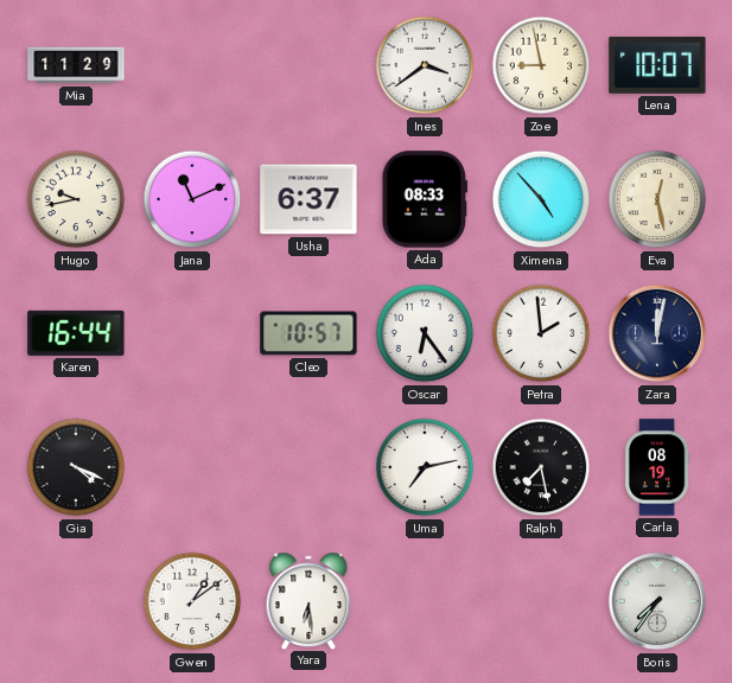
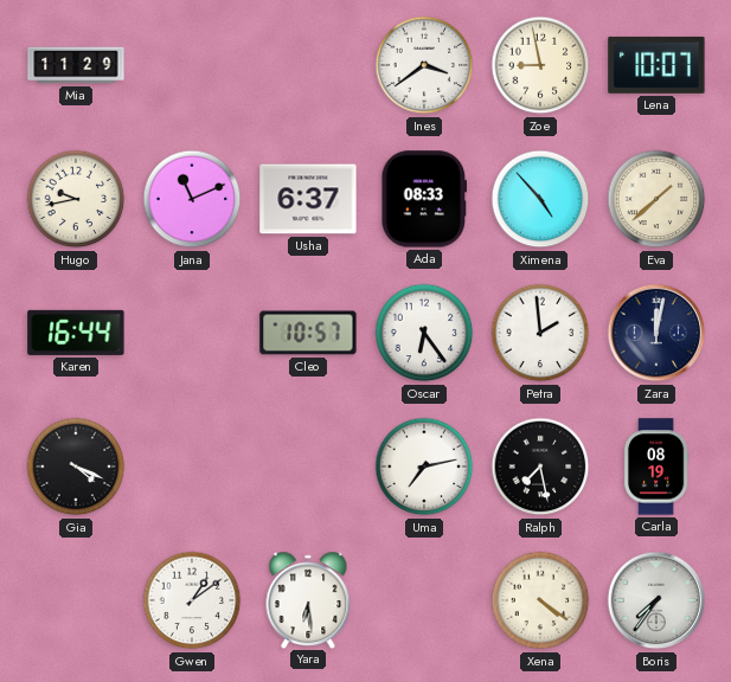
Eva: 12:28 -> 1:38 (656, 199)
Xena: none -> 4:21 (540, 600)
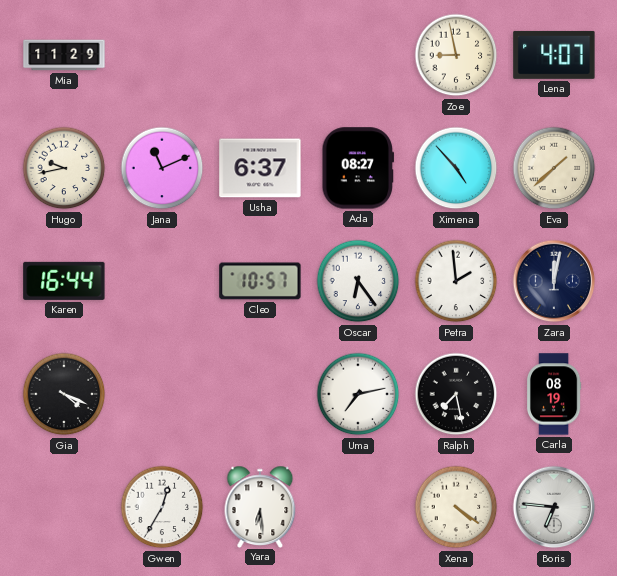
Ines: 3:39 -> none (424, 65)
Lena: 10:07 -> 4:07 (554, 55)
Ada: 08:33 -> 08:27 (358, 168)
Gwen: 1:09 -> 12:35 (162, 507)
Boris: 7:36 -> 6:46 (554, 507)
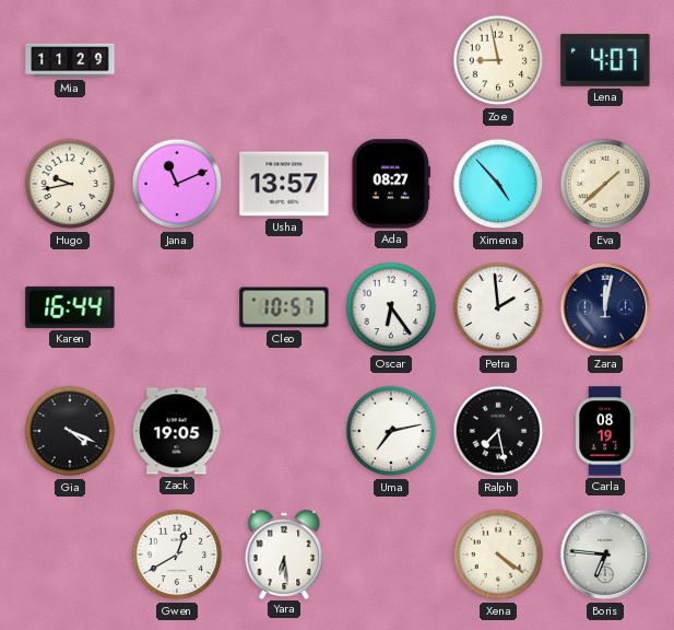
Usha: 6:37 -> 13:57 (284, 184)
Zack: none -> 19:05 (177, 431)
Gwen: 12:35 -> 12:40 (177, 555)
